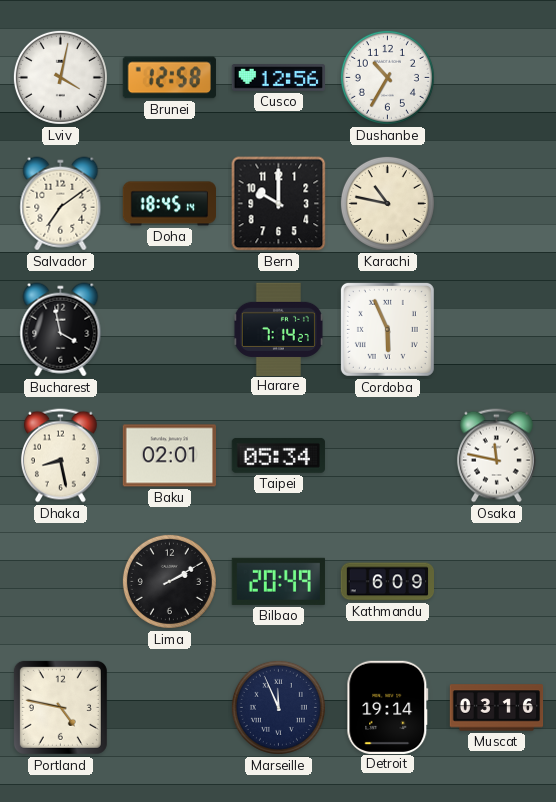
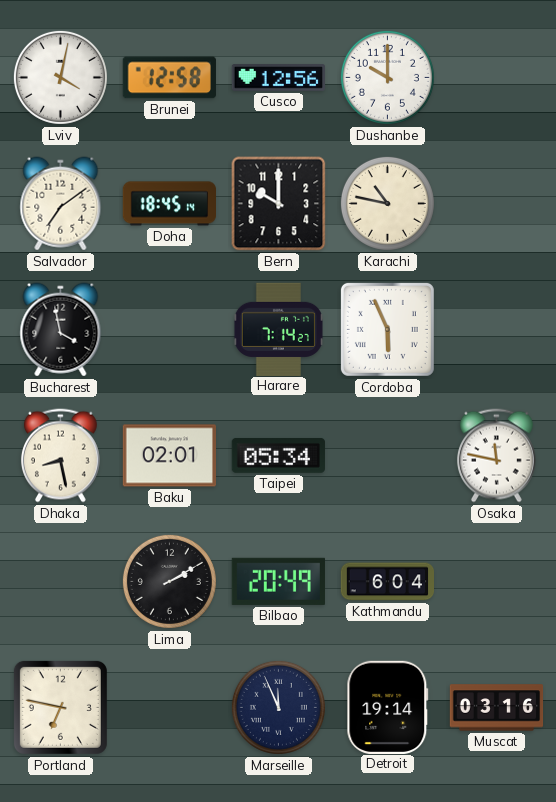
Dushanbe: 10:35 -> 10:00 (387, 77)
Kathmandu: 6:09 -> 6:04 (387, 582)
Portland: 4:47 -> 6:47 (60, 707)
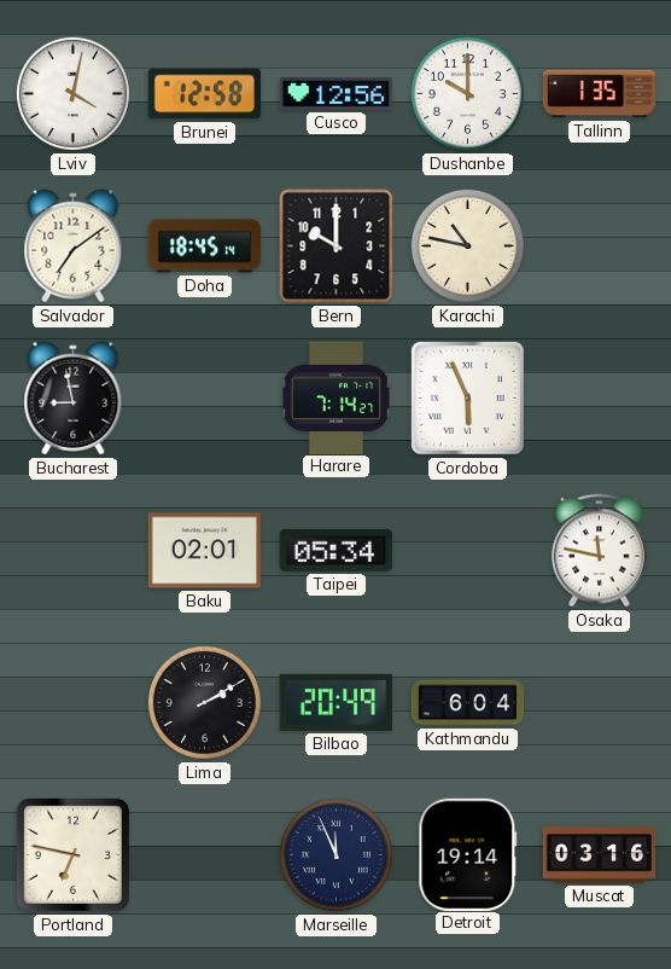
Tallinn: none -> 1:35 (600, 94)
Bucharest: 3:58 -> 8:58 (74, 399)
Dhaka: 8:28 -> none (60, 456)
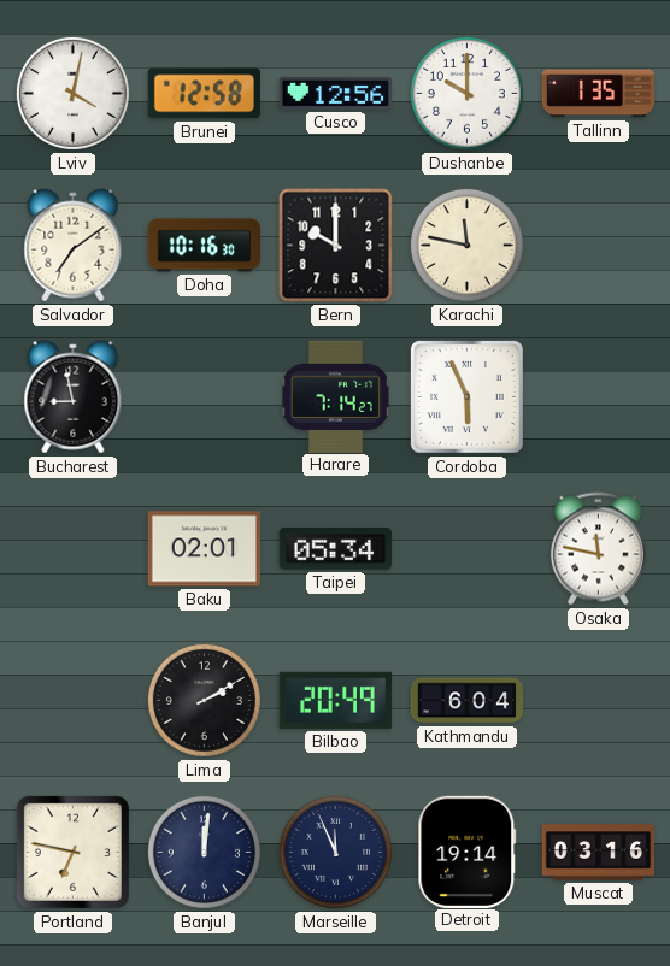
Doha: 18:45 -> 10:16 (205, 246)
Karachi: 10:47 -> 11:47 (466, 245)
Banjul: none -> 12:01 (204, 852)
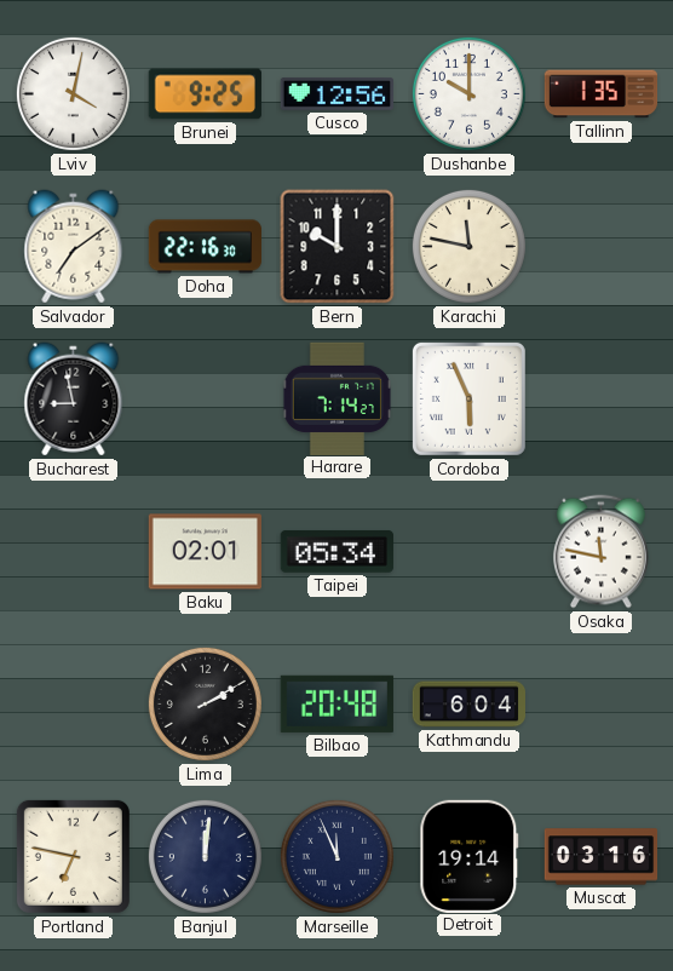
Brunei: 12:58 -> 9:25 (205, 94)
Doha: 10:16 -> 22:16 (206, 247)
Bilbao: 20:49 -> 20:48 (336, 703)
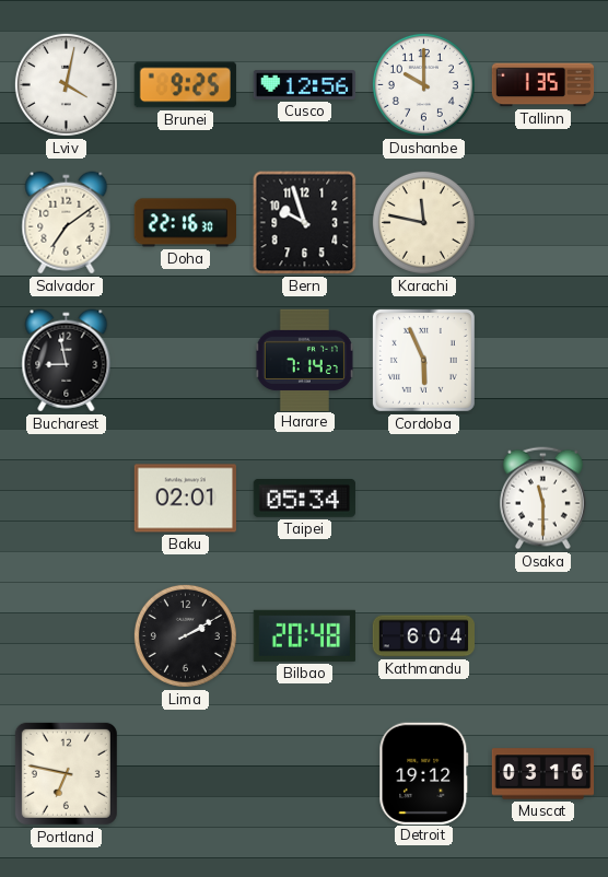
Bern: 10:00 -> 9:57 (305, 223)
Osaka: 11:47 -> 11:30 (542, 499)
Banjul: 12:01 -> none (205, 856)
Marseille: 11:56 -> none (336, 856)
Detroit: 19:14 -> 19:12 (424, 773)
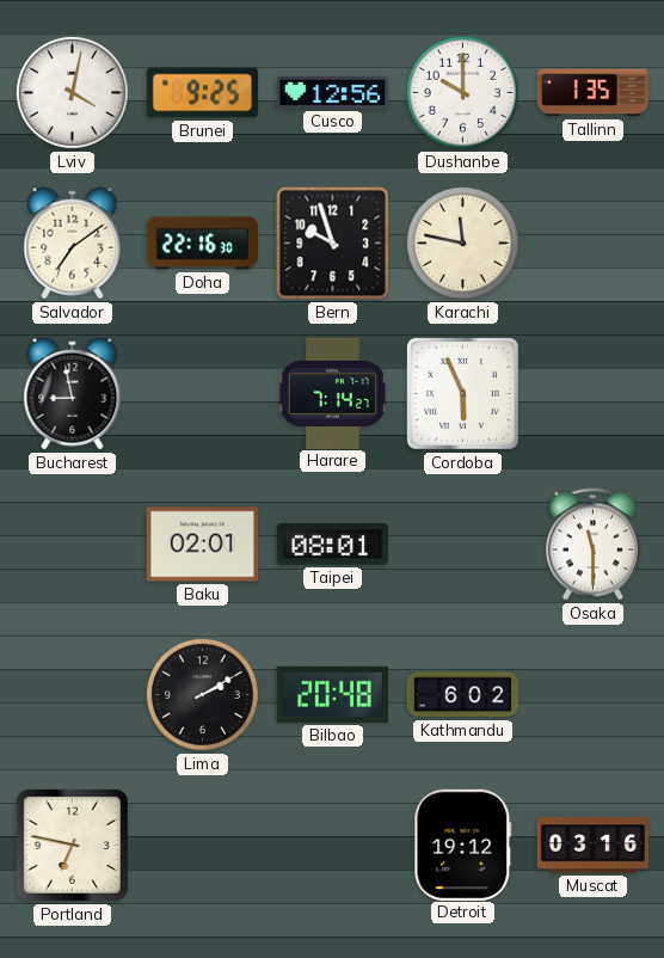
Taipei: 05:34 -> 08:01 (332, 544)
Kathmandu: 6:04 -> 6:02 (462, 695)
